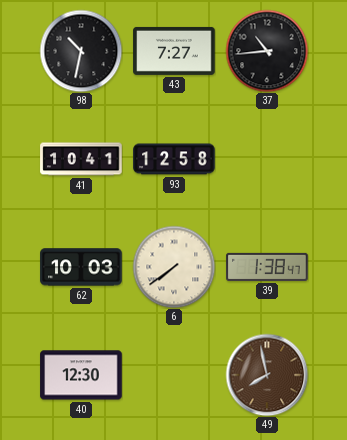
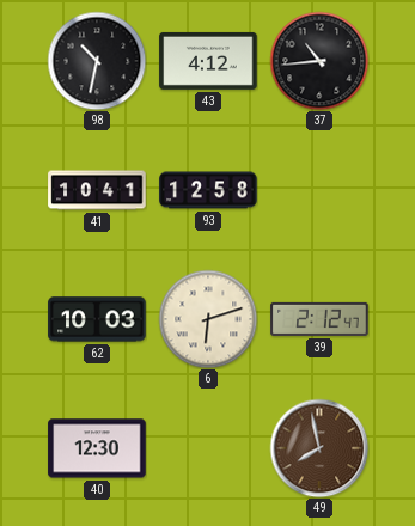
43: 7:27 -> 4:12 (208, 61)
6: 7:39 -> 6:12 (208, 319)
39: 1:38 -> 2:12 (319, 319)
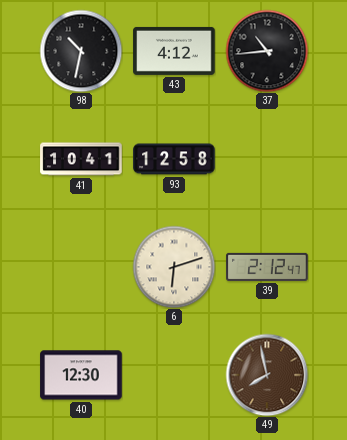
62: 10:03 -> none (97, 319)
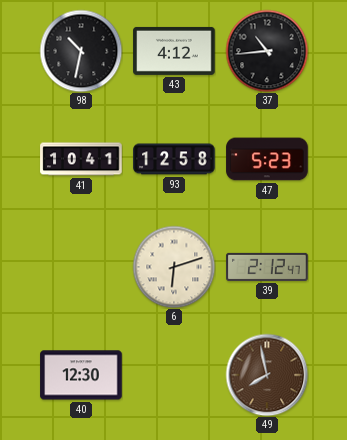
47: none -> 5:23 (267, 159)
